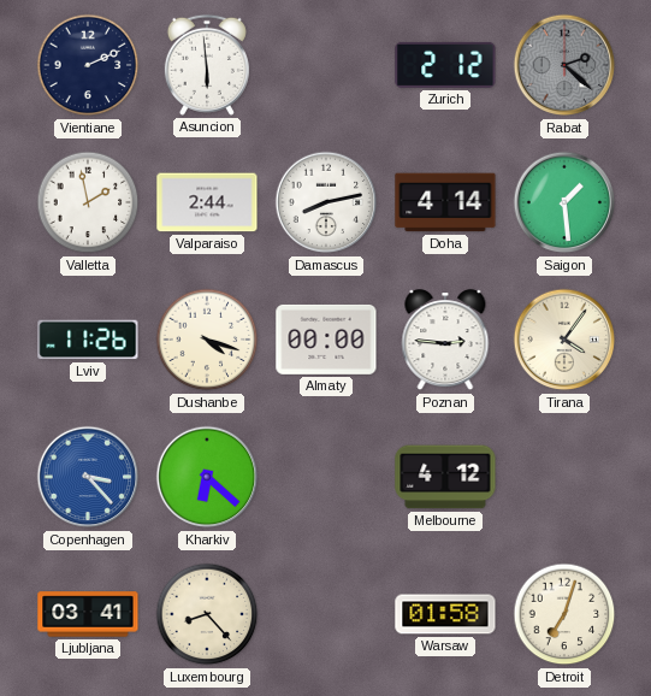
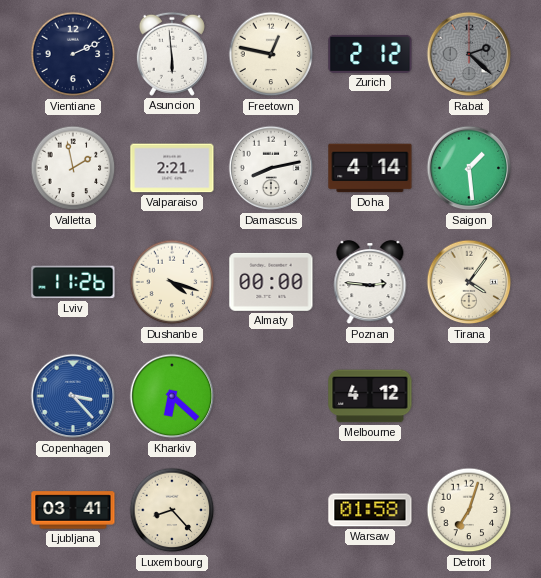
Freetown: none -> 12:47 (271, 54)
Valparaiso: 2:44 -> 2:21 (172, 168)
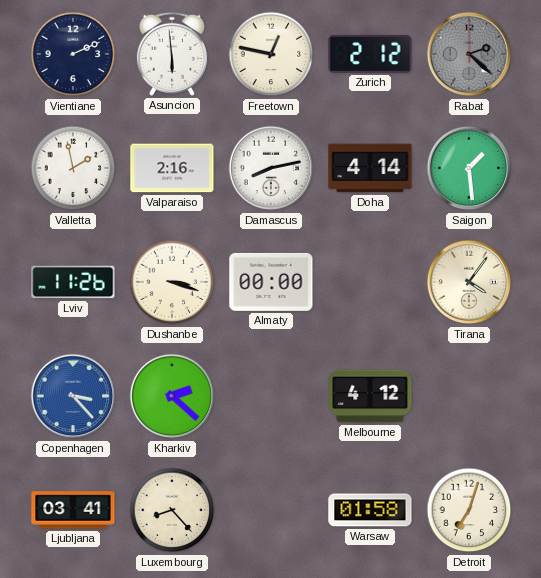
Valparaiso: 2:21 -> 2:16 (172, 168)
Dushanbe: 4:18 -> 3:18 (172, 282)
Poznan: 2:46 -> none (370, 283)
Kharkiv: 6:22 -> 2:22 (172, 396)
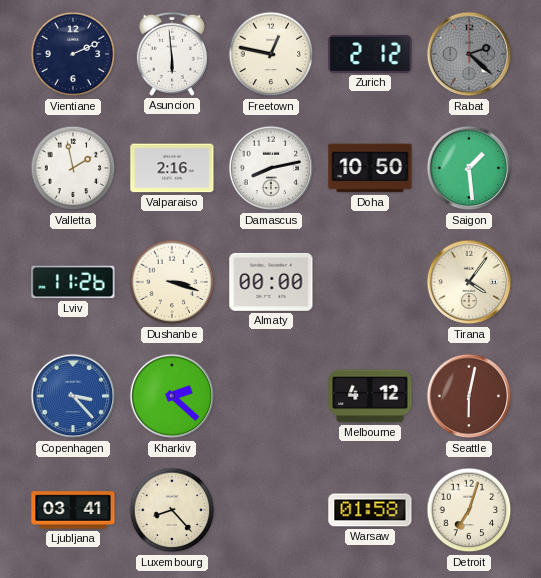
Doha: 4:14 -> 10:50 (370, 168)
Seattle: none -> 6:02 (469, 396)
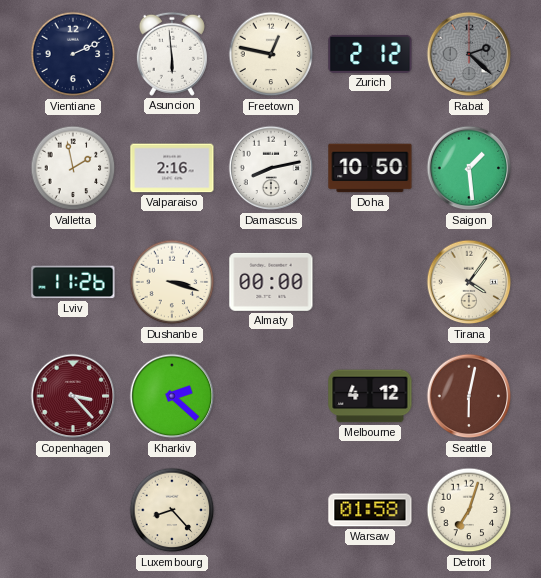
Copenhagen dial: blue -> burgundy (73, 396)
Ljubljana: 03:41 -> none (73, 510)
